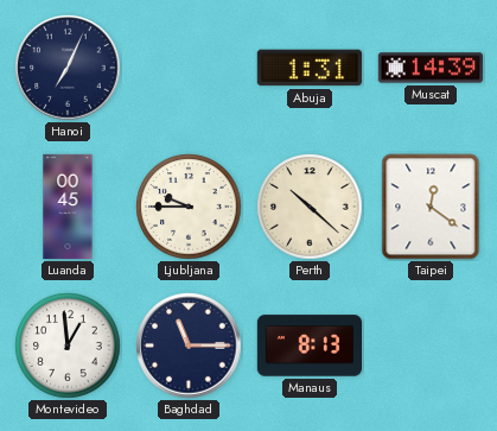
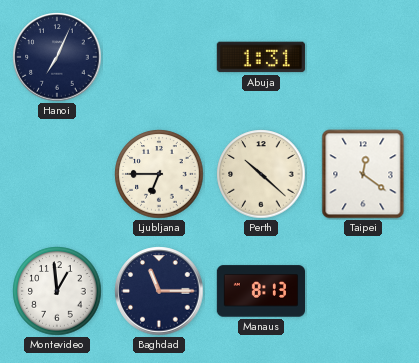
Muscat: 14:39 -> none (429, 68)
Luanda: 00:45 -> none (68, 207)
Ljubljana: 9:45 -> 6:45 (159, 174)
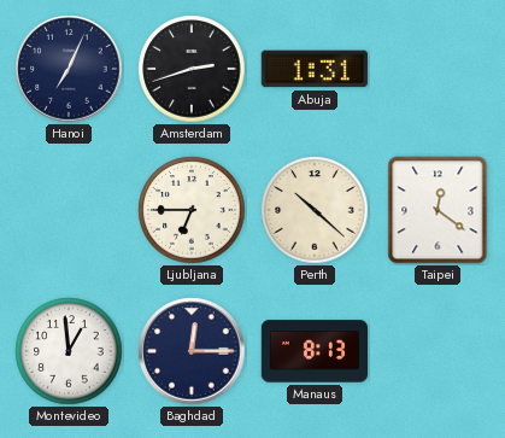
Amsterdam: none -> 2:42 (192, 69)
Baghdad: 11:15 -> 12:15 (192, 351)
